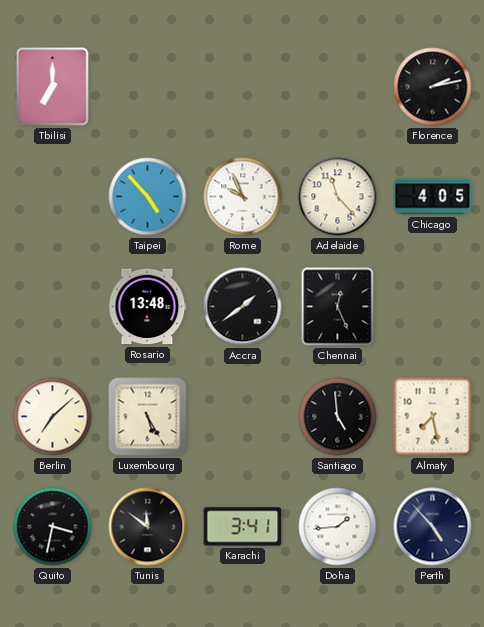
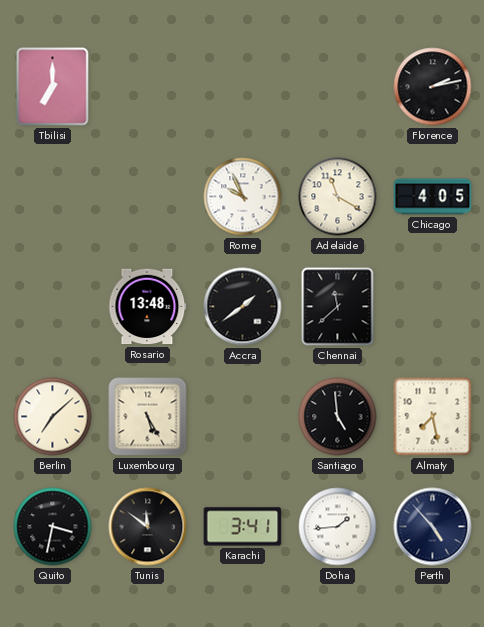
Taipei: 4:53 -> none (148, 197)
Adelaide: 11:23 -> 11:20 (338, 197)
Chennai: 12:26 -> 11:38 (338, 307)
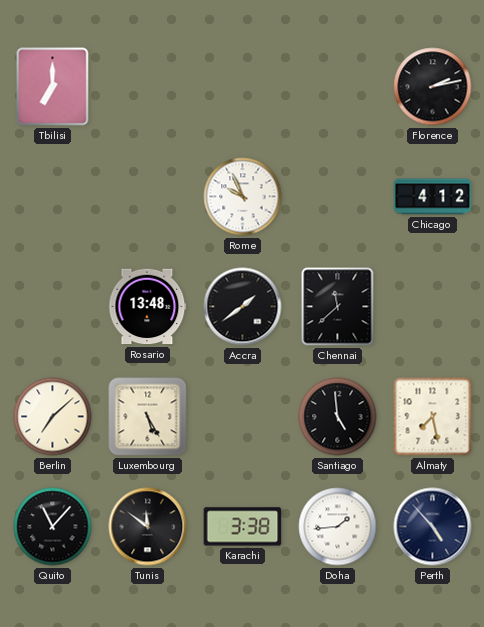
Adelaide: 11:20 -> none (338, 197)
Chicago: 4:05 -> 4:12 (433, 197)
Quito: 3:32 -> 11:07 (53, 527)
Karachi: 3:41 -> 3:38 (243, 527)
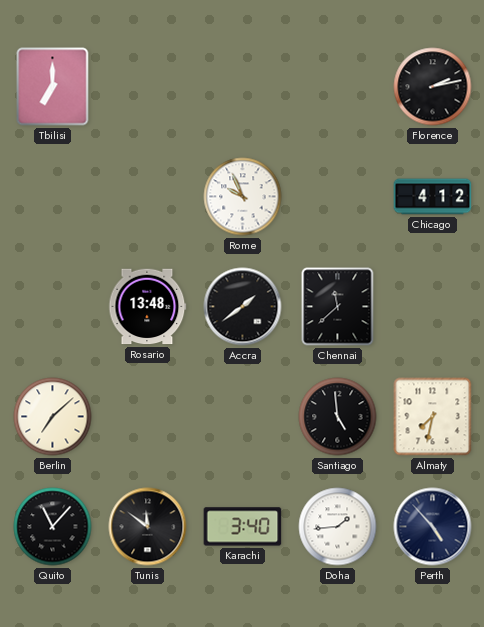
Luxembourg: 5:25 -> none (148, 417)
Almaty: 7:28 -> 7:32 (433, 417)
Karachi: 3:38 -> 3:40 (243, 527)
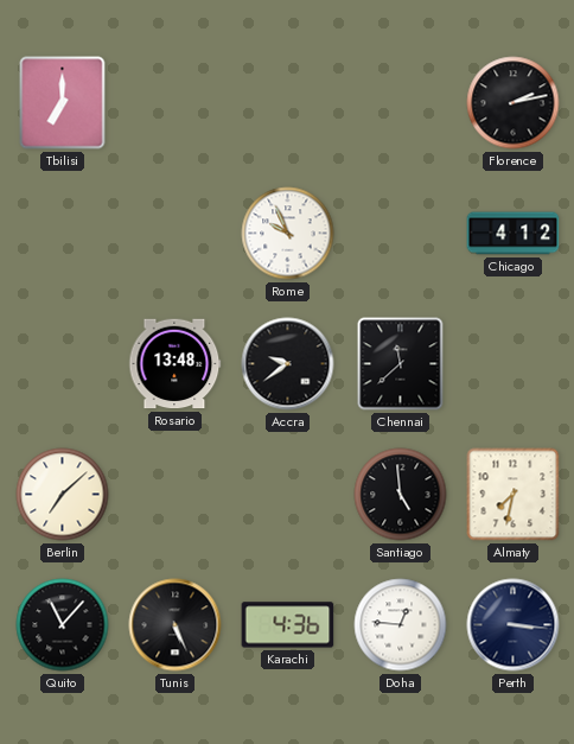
Accra: 1:39 -> 9:39 (288, 364)
Tunis: 11:51 -> 5:26 (176, 625)
Karachi: 3:40 -> 4:36 (288, 625)
Doha: 1:44 -> 12:46 (401, 625)
Perth: 4:53 -> 3:16 (514, 625)
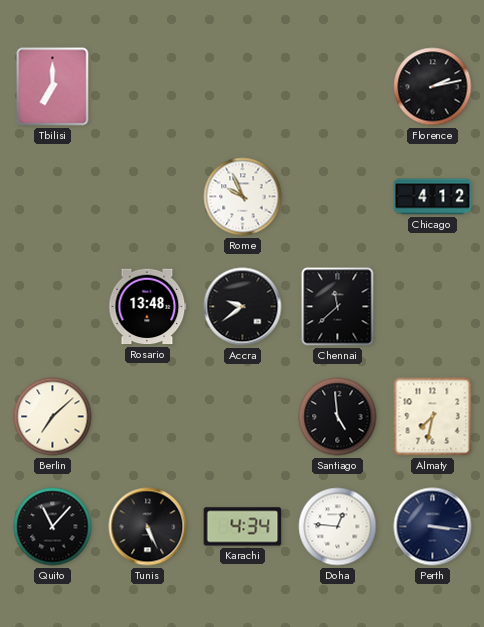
Karachi: 4:36 -> 4:34 (243, 527)
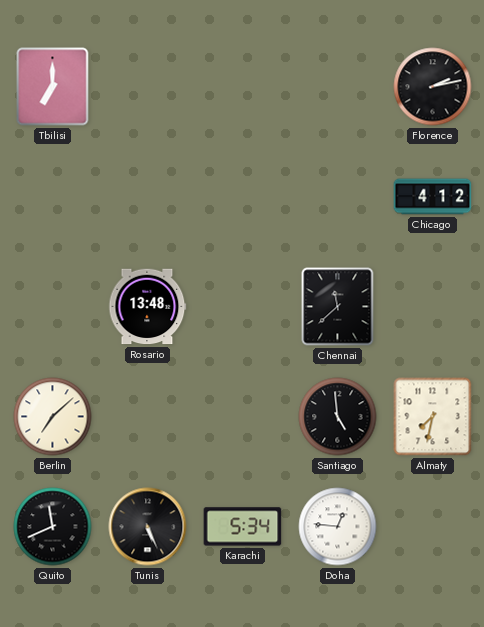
Rome: 9:56 -> none (243, 197)
Accra: 9:39 -> none (243, 307)
Quito: 11:07 -> 11:41 (53, 527)
Karachi: 4:34 -> 5:34 (243, 527)
Perth: 3:16 -> none (433, 527)
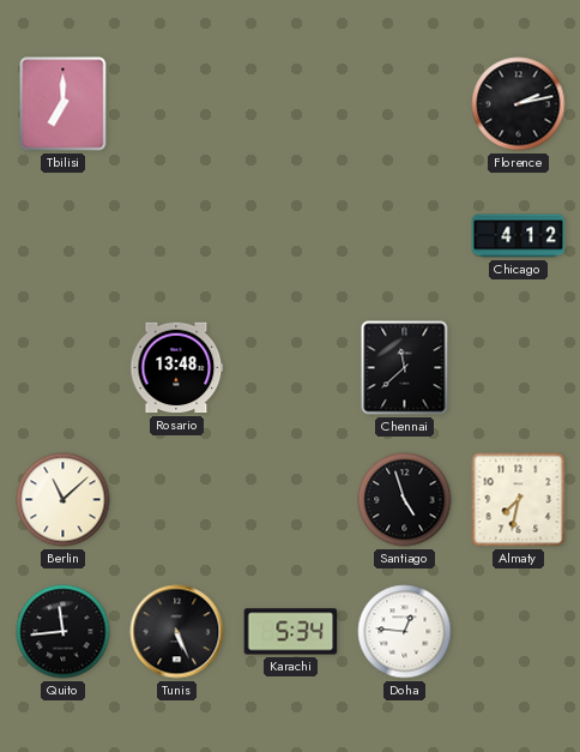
Berlin: 7:08 -> 11:08 (64, 500)
Santiago: 4:59 -> 4:57 (405, 500)
Quito: 11:41 -> 11:44 (64, 632)
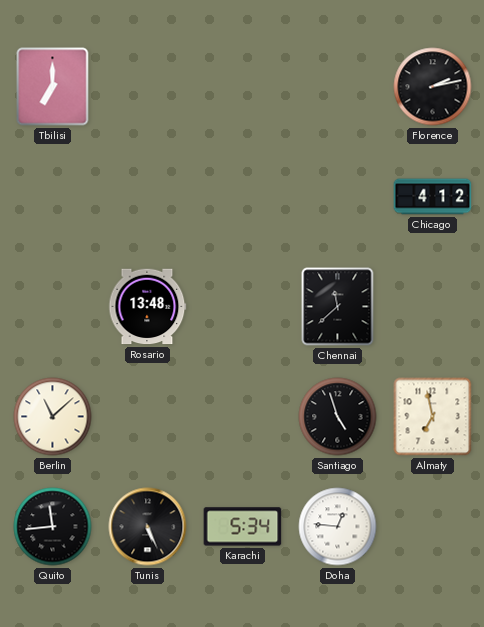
Almaty: 7:32 -> 6:58 (433, 417)
